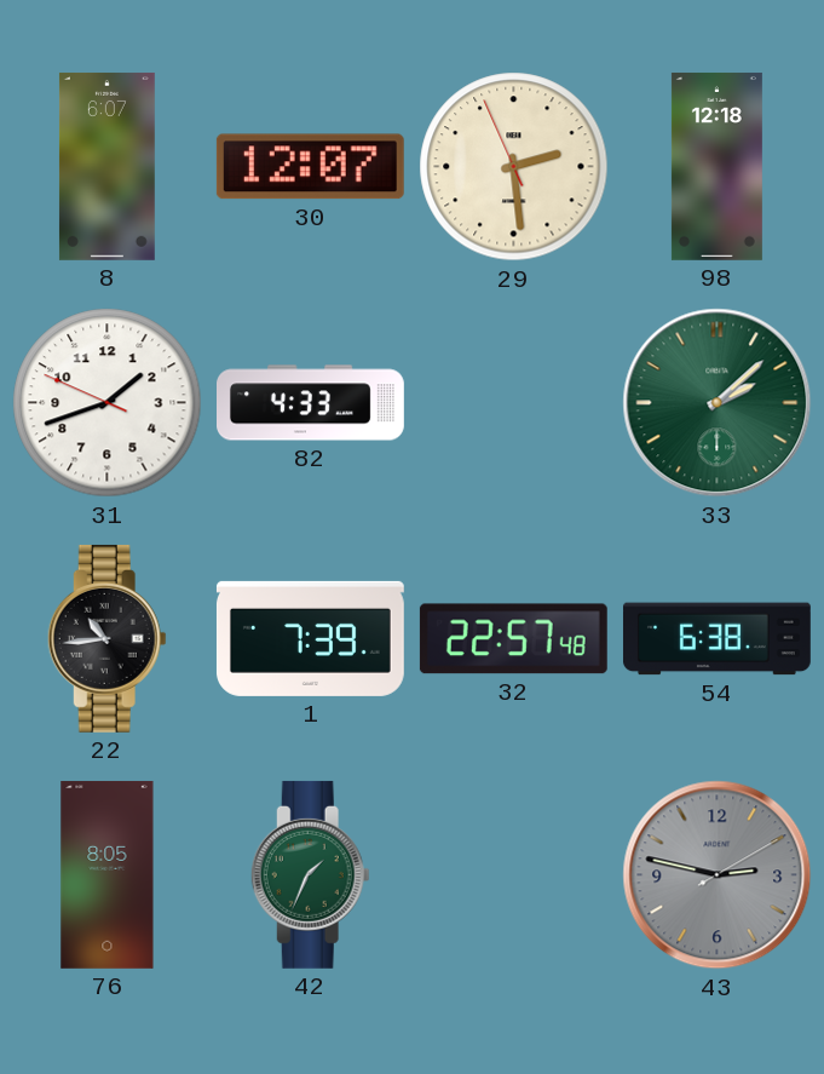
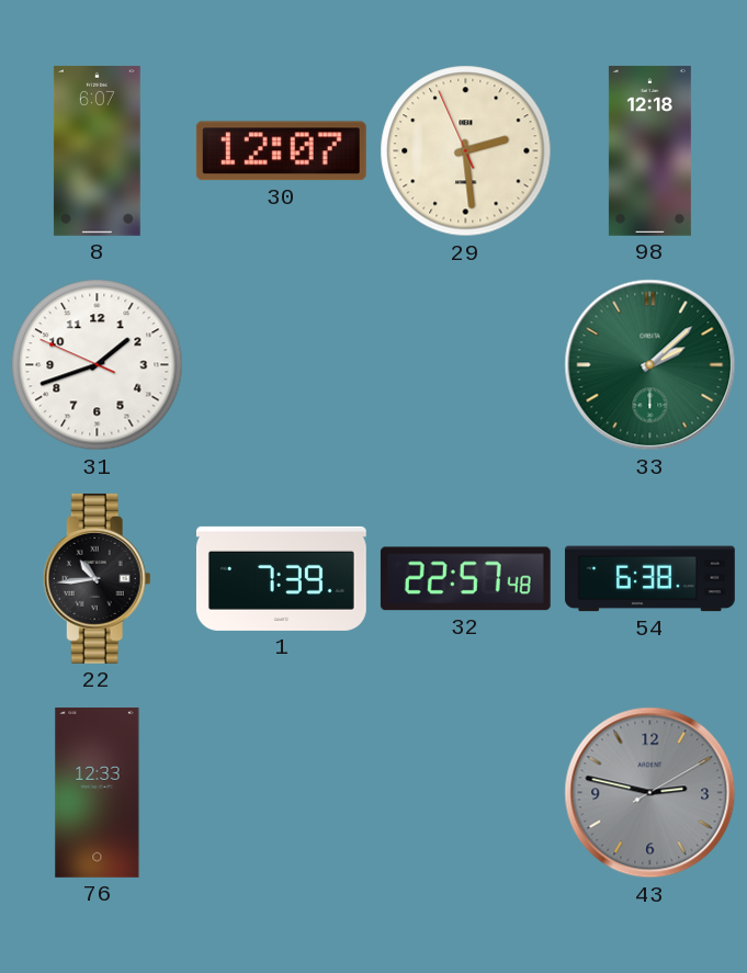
82: 4:33 -> none (311, 403)
76: 8:05 -> 12:33 (98, 792)
42: 1:34 -> none (310, 874)
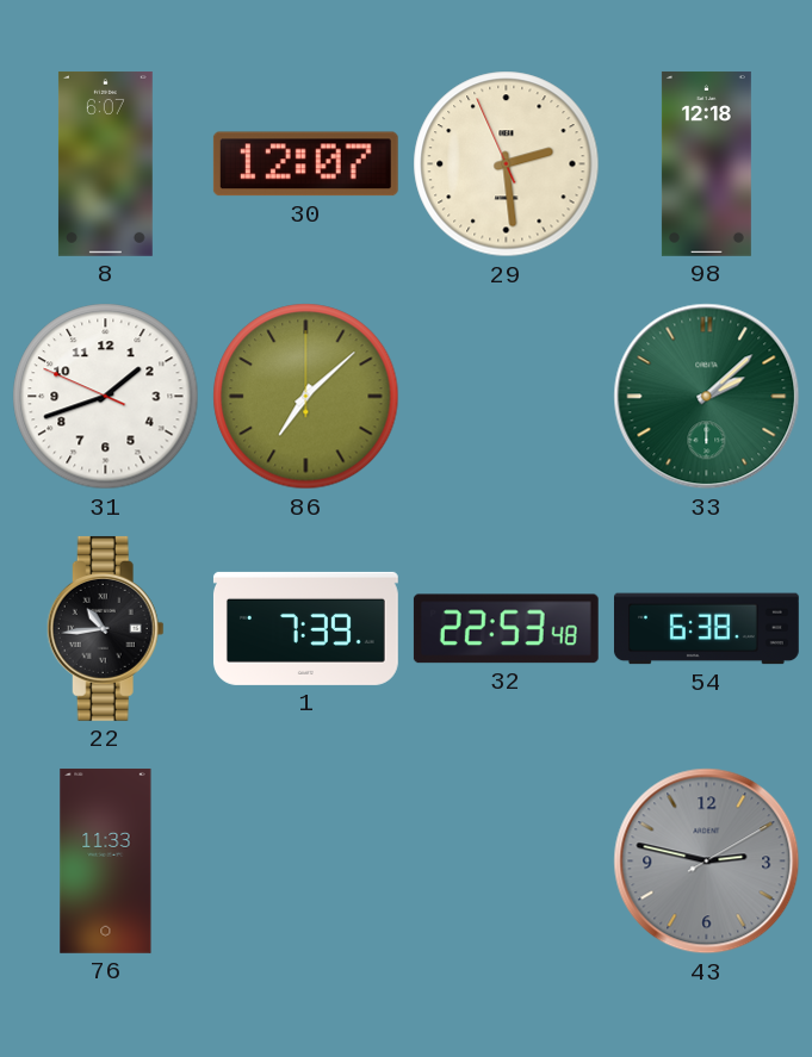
86: none -> 7:08 (306, 397)
32: 22:57 -> 22:53 (506, 629)
76: 12:33 -> 11:33 (106, 860)
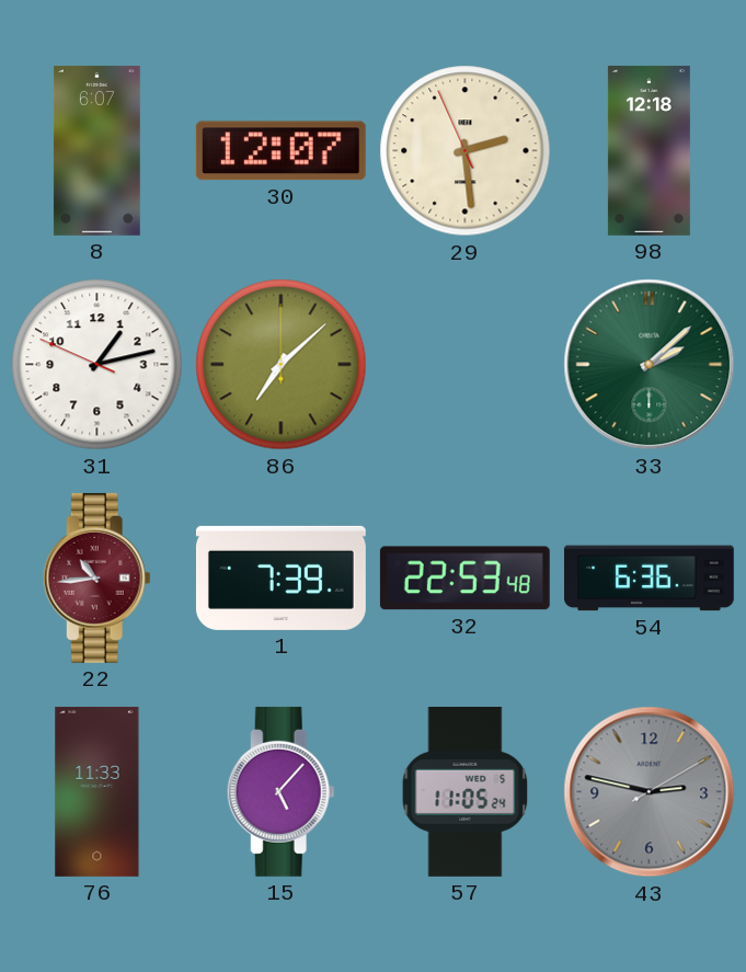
31: 1:41 -> 1:12 (97, 365)
22 dial: black -> burgundy (96, 578)
54: 6:38 -> 6:36 (649, 579)
15: none -> 5:07 (280, 791)
57: none -> 11:05 (466, 791)
